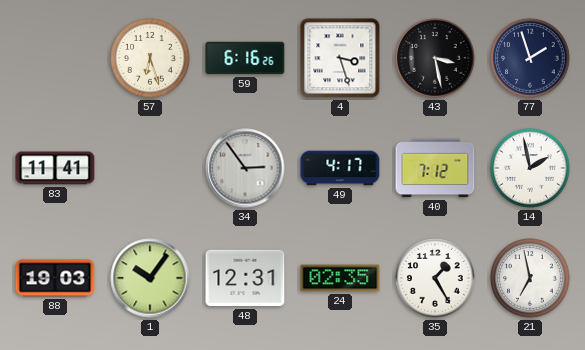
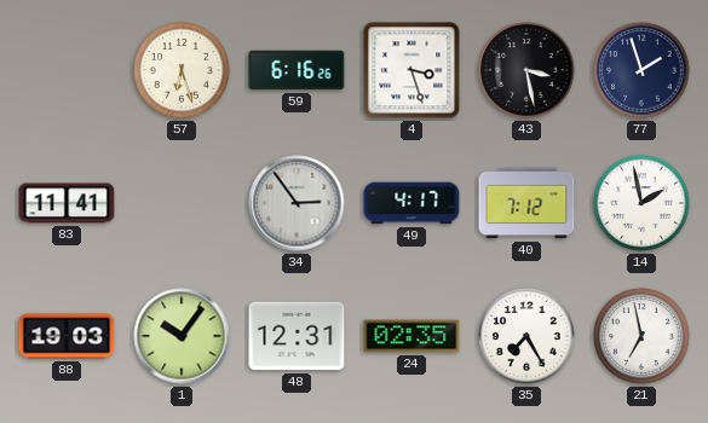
35: 1:25 -> 7:25 (526, 336)
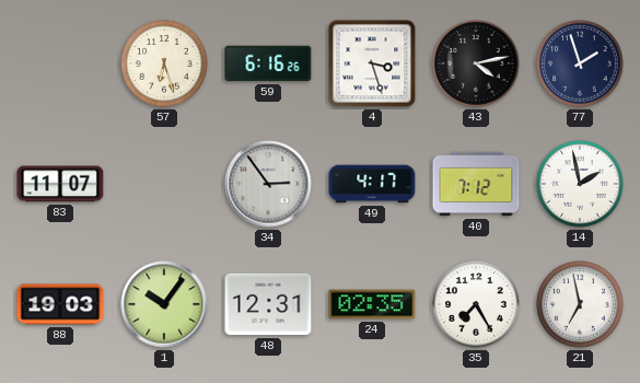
43: 3:28 -> 4:13 (476, 63)
83: 11:41 -> 11:07 (60, 184)
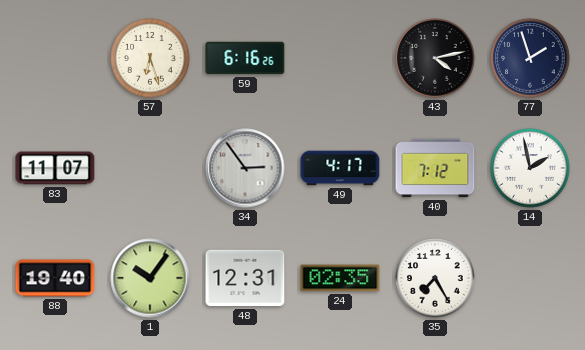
4: 3:27 -> none (372, 63)
88: 19:03 -> 19:40 (55, 278)
21: 6:58 -> none (580, 304)
